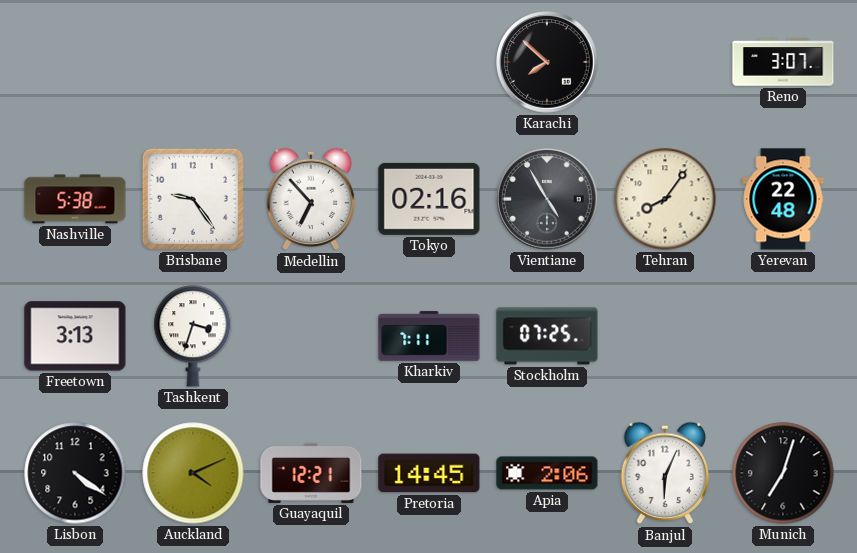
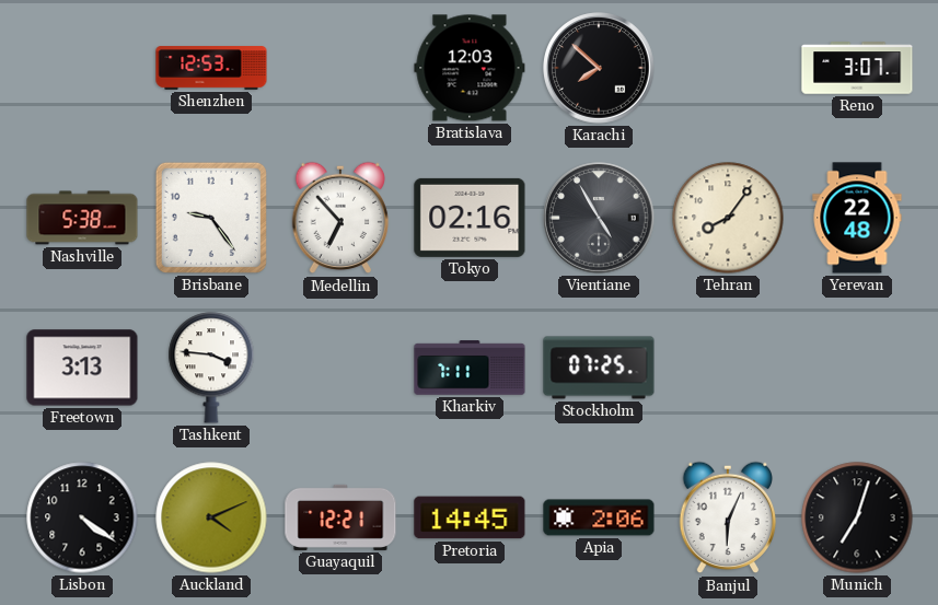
Shenzhen: none -> 12:53 (211, 68)
Bratislava: none -> 12:03 (470, 68)
Tashkent: 3:33 -> 3:46 (211, 368)
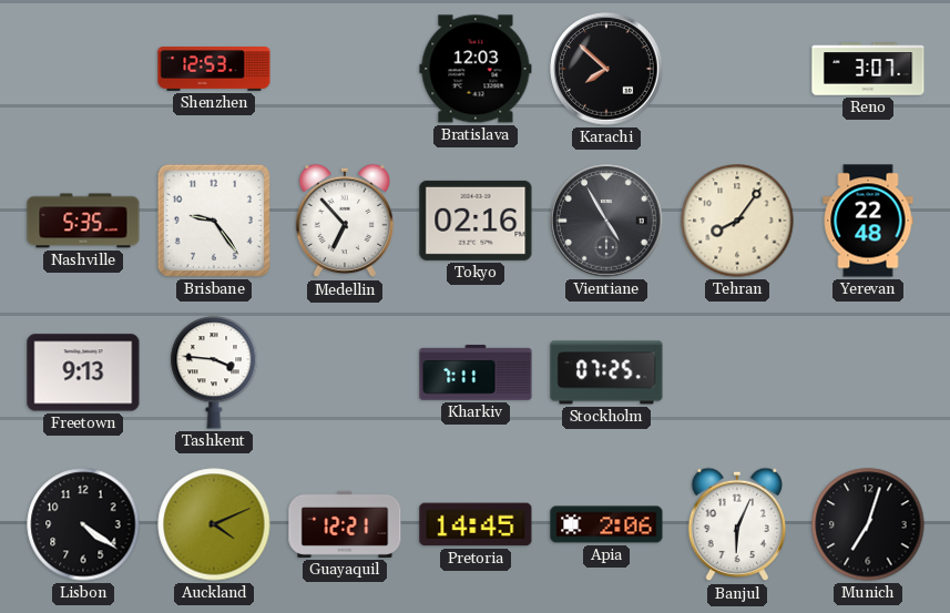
Nashville: 5:38 -> 5:35 (83, 221)
Freetown: 3:13 -> 9:13 (83, 372)
